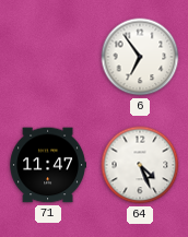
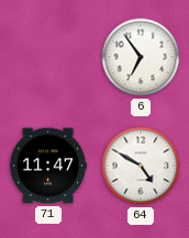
64: 4:26 -> 4:50 (141, 166)
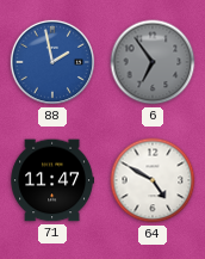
88: none -> 1:58 (52, 62)
6 dial: white -> grey (153, 62)
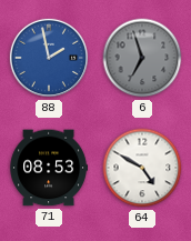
6: 6:54 -> 6:57 (142, 58)
71: 11:47 -> 08:53 (48, 168)
